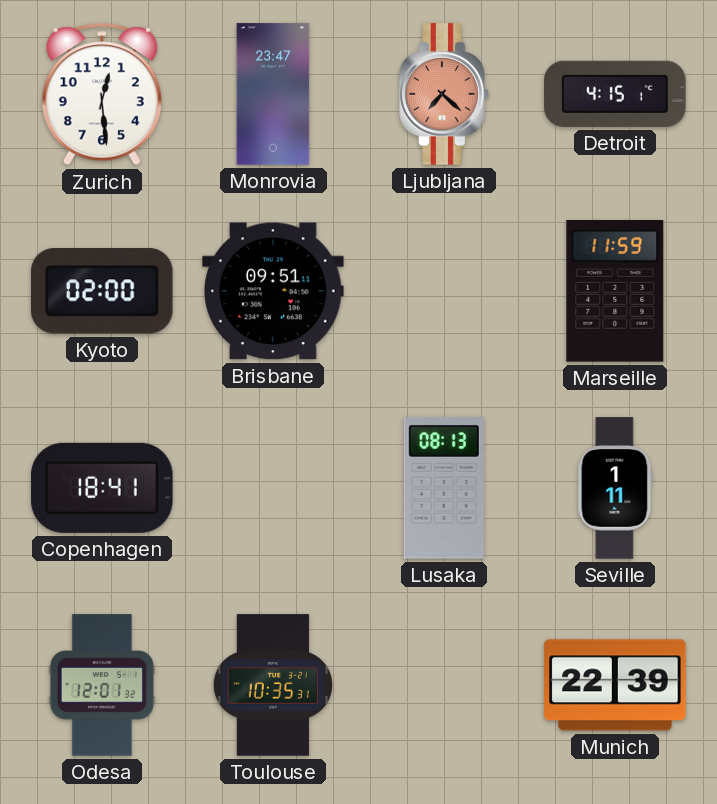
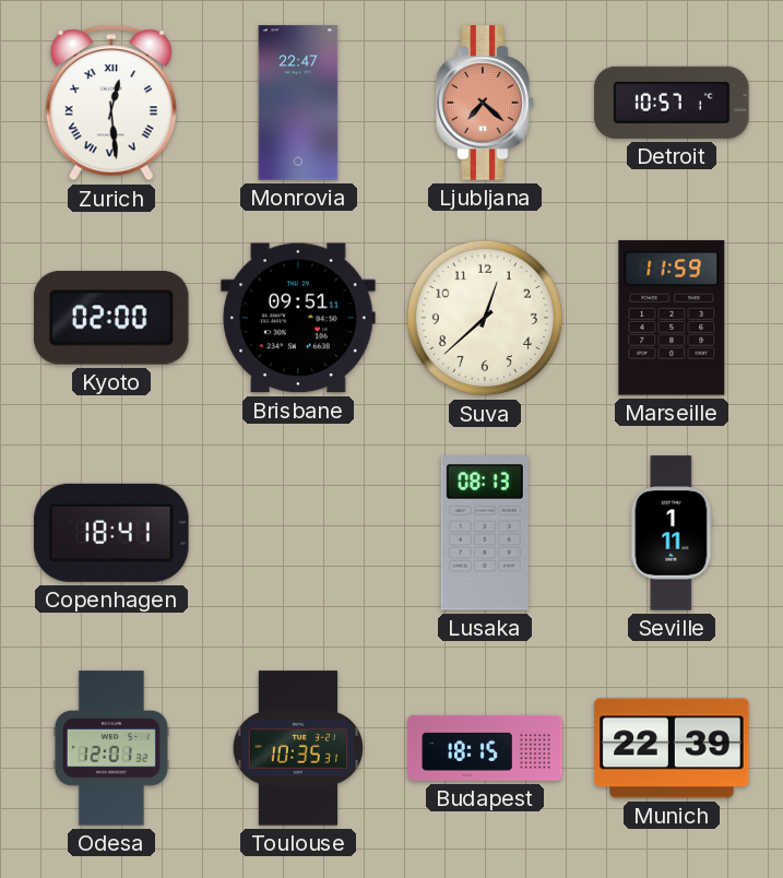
Zurich numerals: Arabic -> Roman (111, 103)
Monrovia: 23:47 -> 22:47 (298, 103)
Detroit: 4:15 -> 10:57 (672, 103)
Suva: none -> 12:38 (485, 318)
Budapest: none -> 18:15 (485, 748)
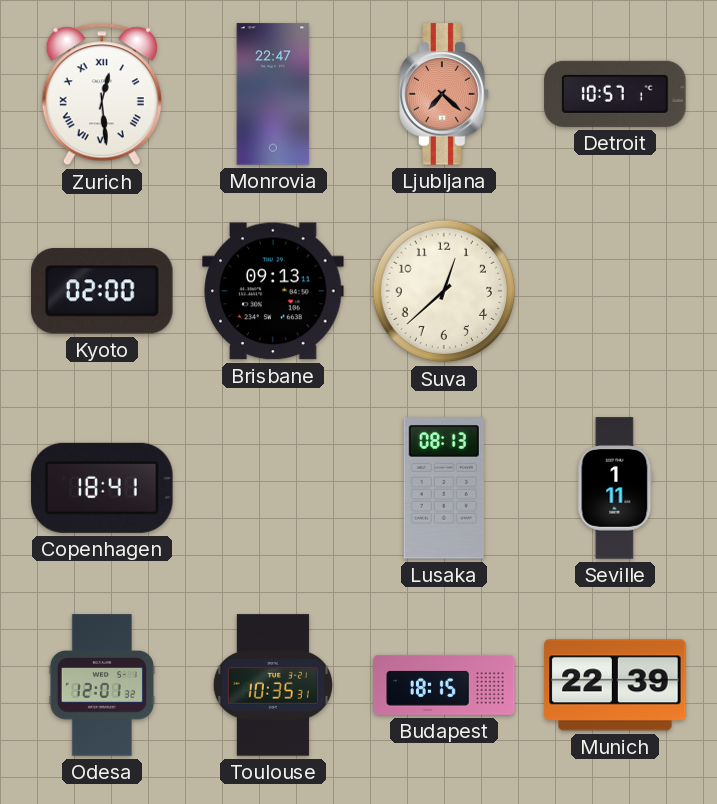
Brisbane: 09:51 -> 09:13 (273, 291)
Marseille: 11:59 -> none (672, 318)
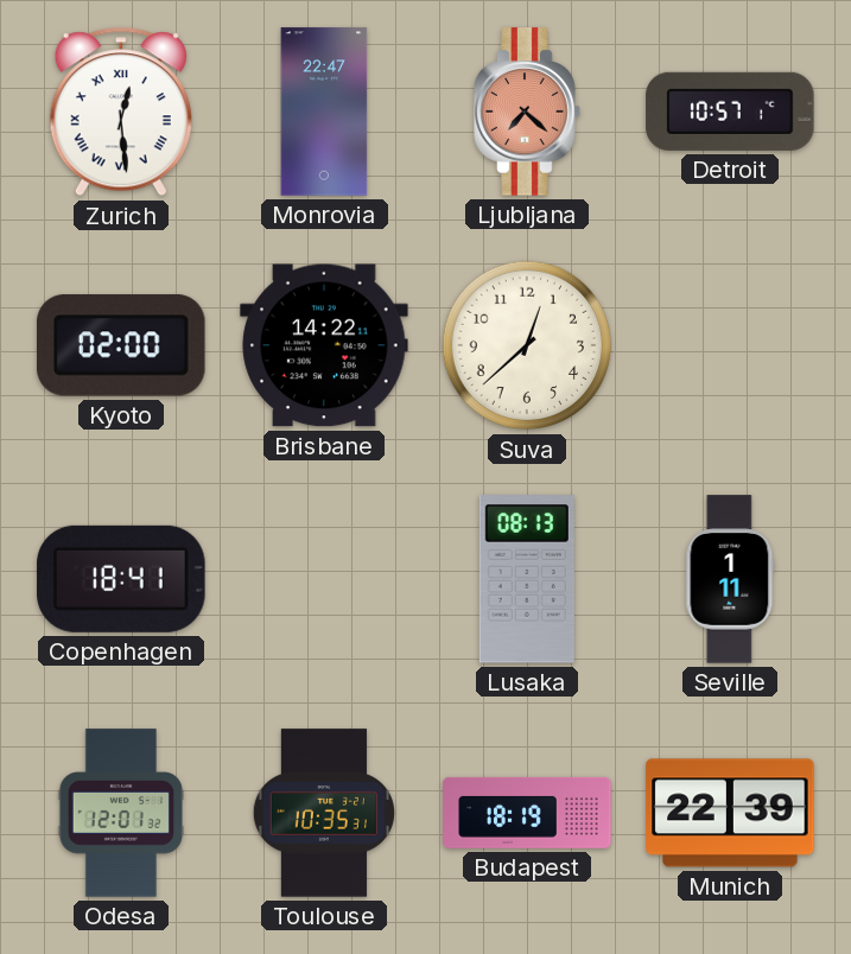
Brisbane: 09:13 -> 14:22 (324, 345)
Budapest: 18:15 -> 18:19 (527, 813)
